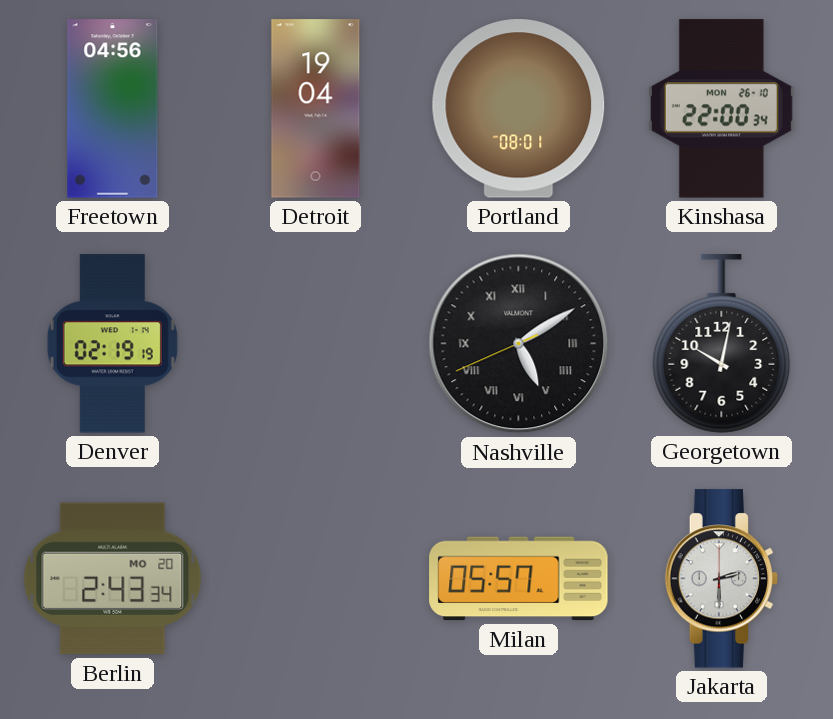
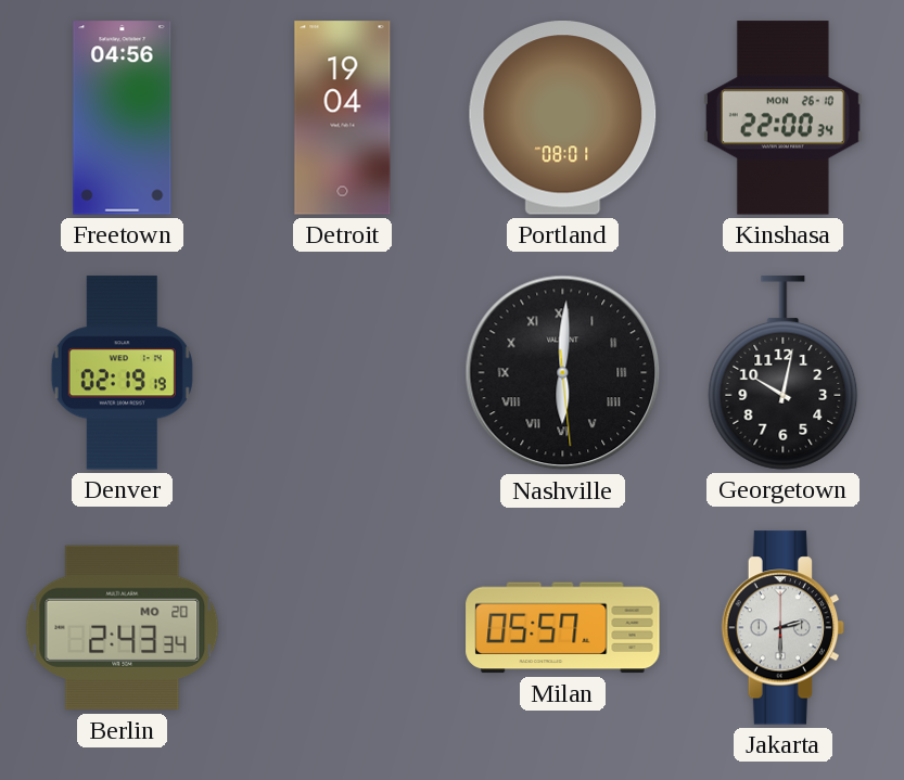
Nashville: 5:09 -> 6:00 (563, 373)
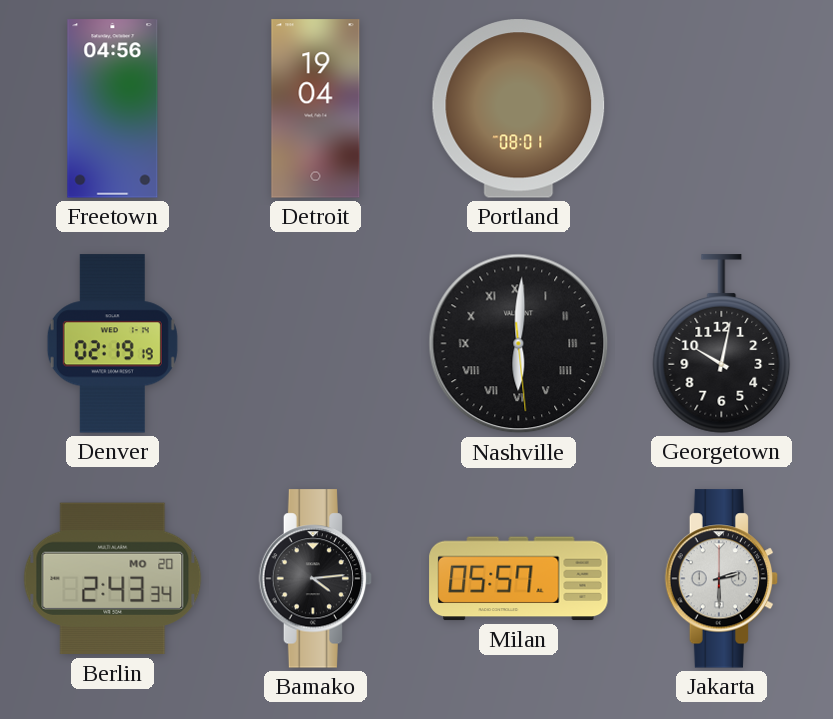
Kinshasa: 22:00 -> none (782, 118)
Bamako: none -> 4:14 (316, 579)
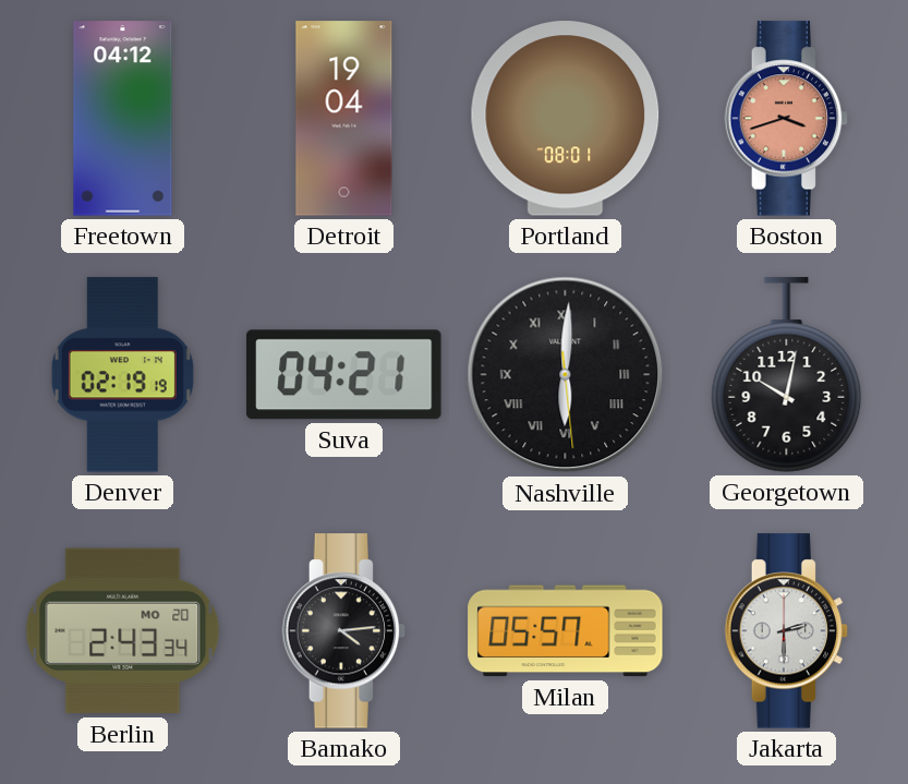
Freetown: 04:56 -> 04:12 (123, 119)
Boston: none -> 3:42 (787, 119)
Suva: none -> 04:21 (344, 375)
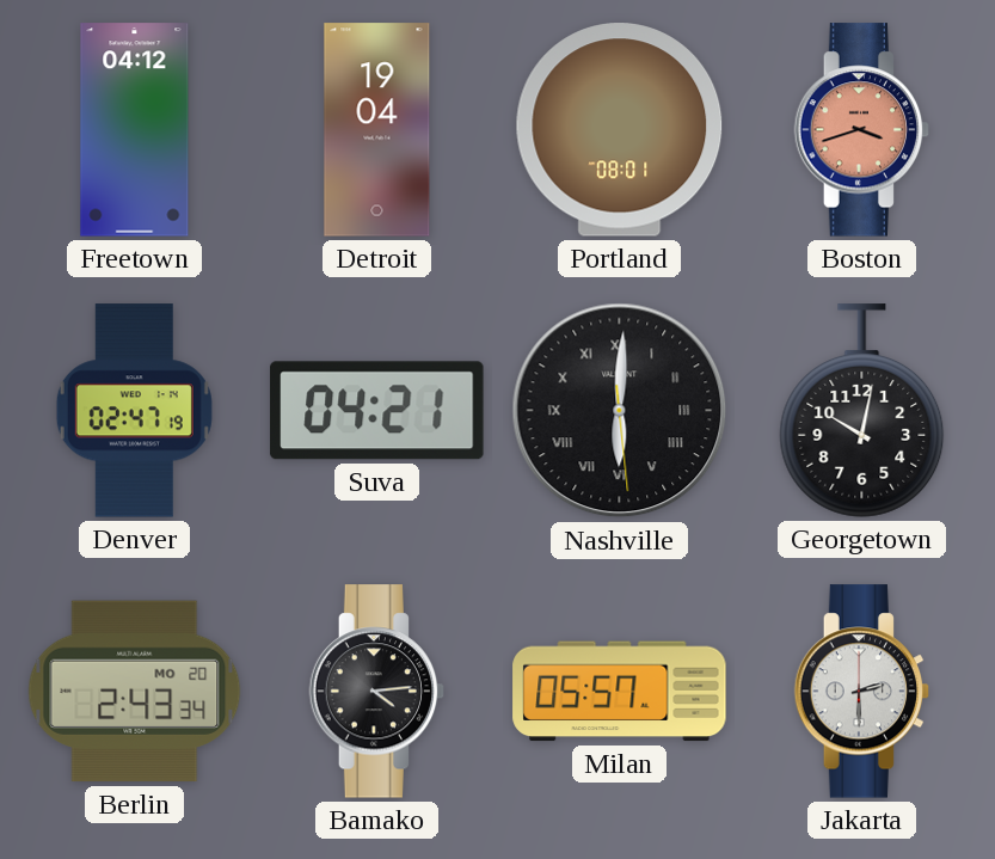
Denver: 02:19 -> 02:47 (134, 411)
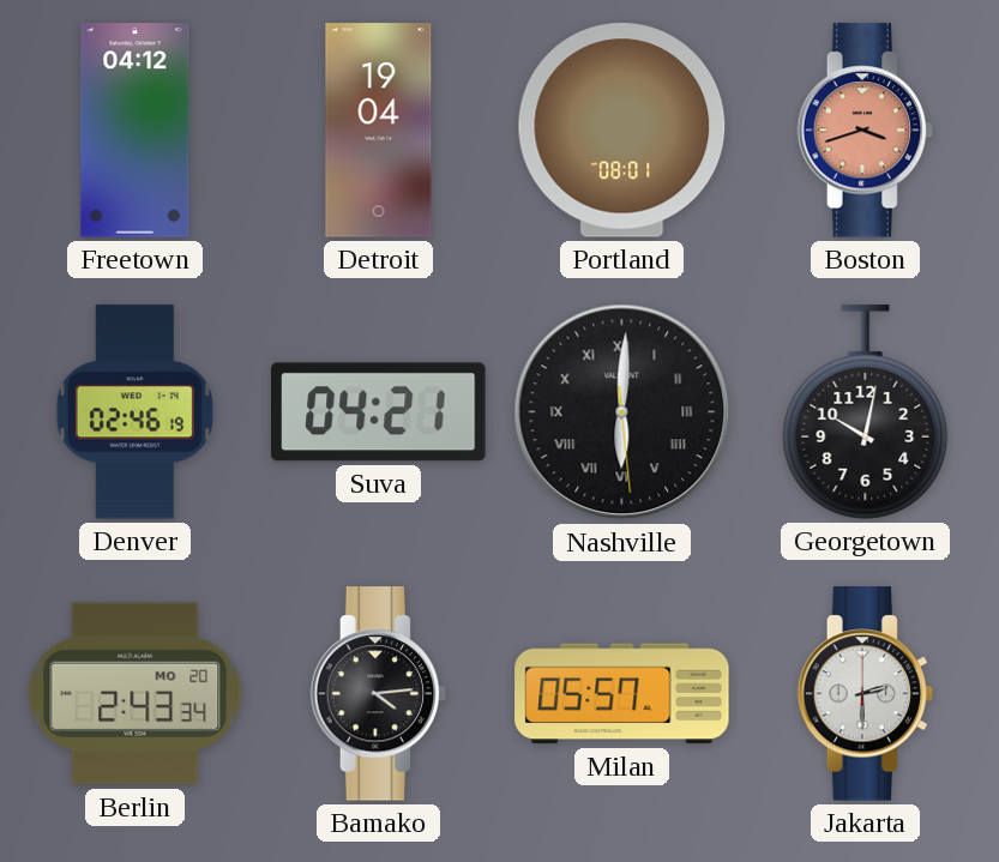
Denver: 02:47 -> 02:46 (134, 412)
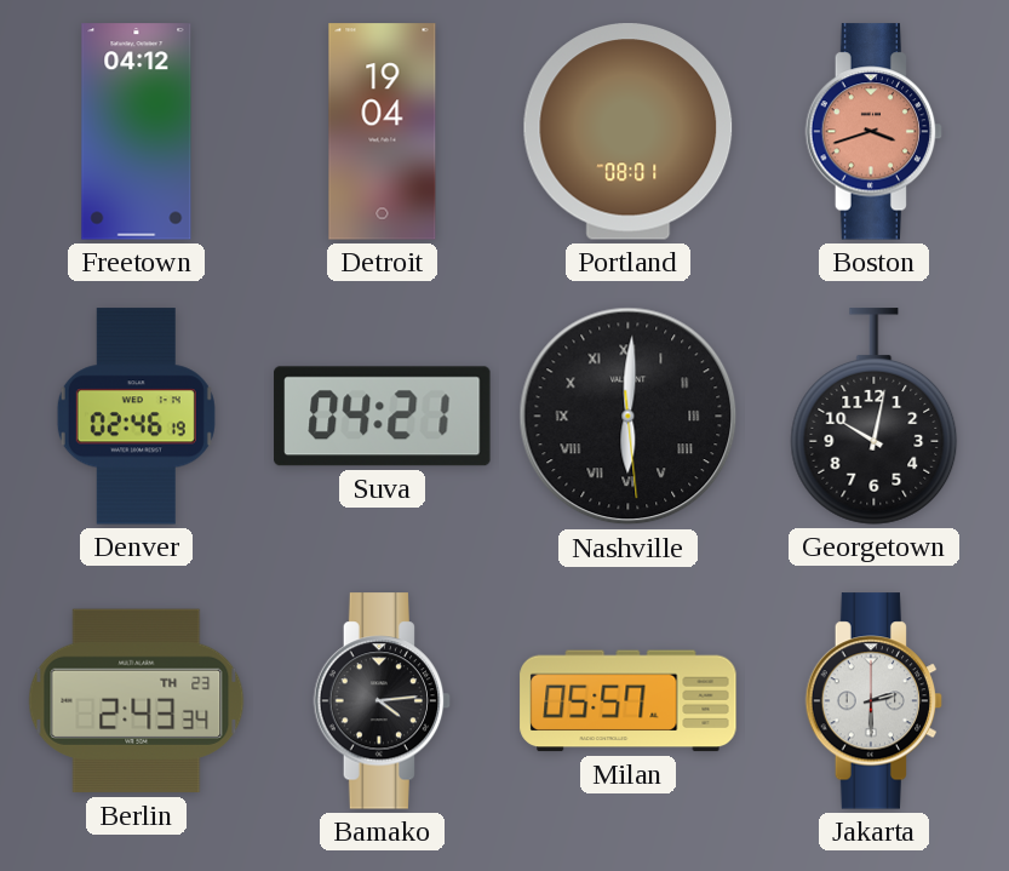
Berlin date: MO 20 -> TH 23 (137, 701)
